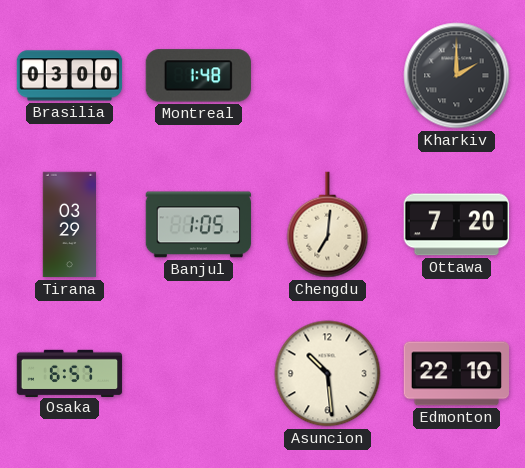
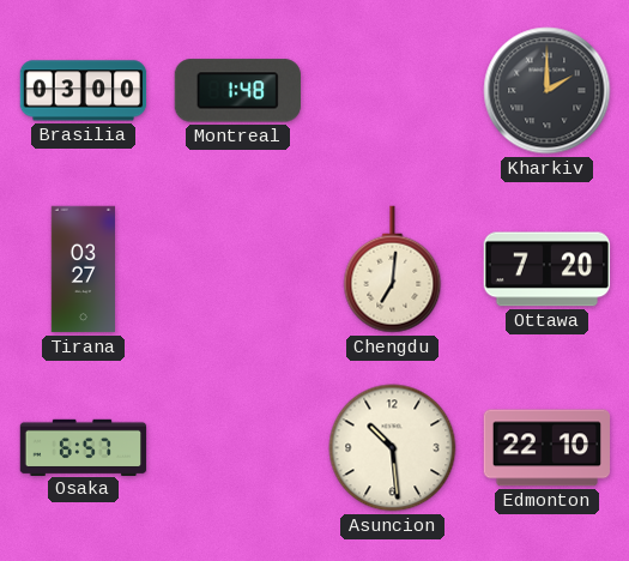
Tirana: 03:29 -> 03:27 (83, 270)
Banjul: 1:05 -> none (199, 225)
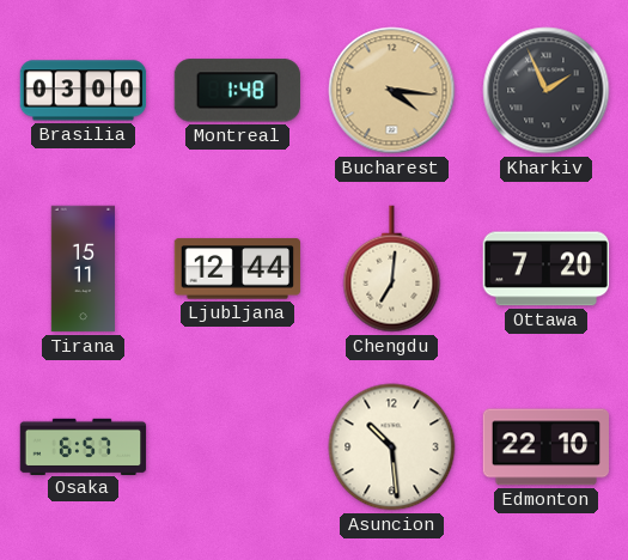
Bucharest: none -> 4:16 (392, 91)
Kharkiv: 2:00 -> 1:56 (547, 91)
Tirana: 03:27 -> 15:11 (83, 269)
Ljubljana: none -> 12:44 (238, 269)
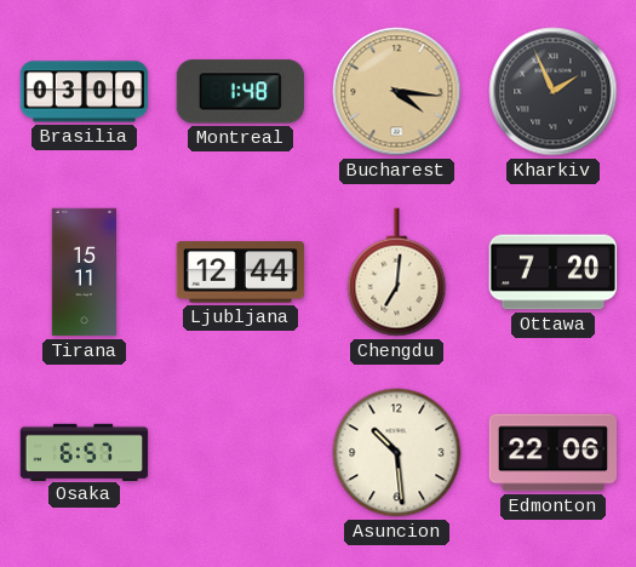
Edmonton: 22:10 -> 22:06 (554, 453)
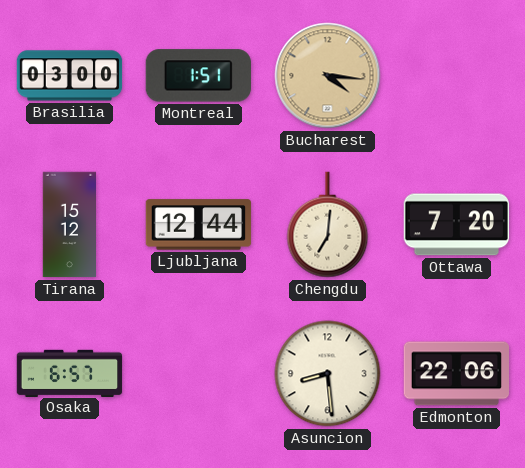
Montreal: 1:48 -> 1:51 (198, 76)
Kharkiv: 1:56 -> none (554, 92)
Tirana: 15:11 -> 15:12 (69, 225)
Asuncion: 10:29 -> 8:29 (328, 374)
